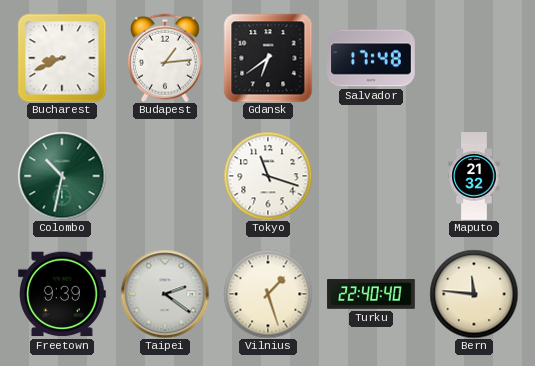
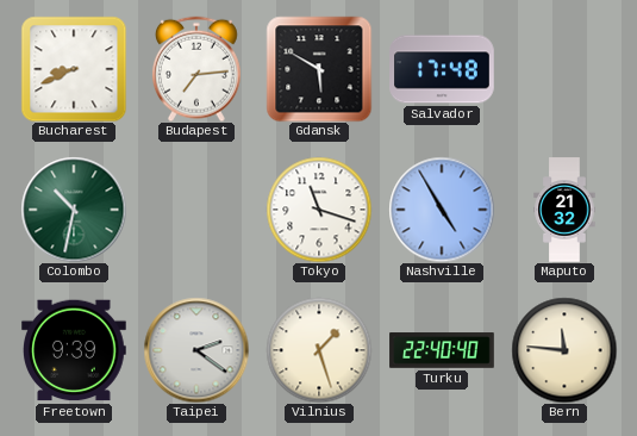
Budapest: 1:14 -> 7:14 (196, 69)
Gdansk: 6:39 -> 5:50 (319, 69)
Nashville: none -> 4:55 (442, 210)
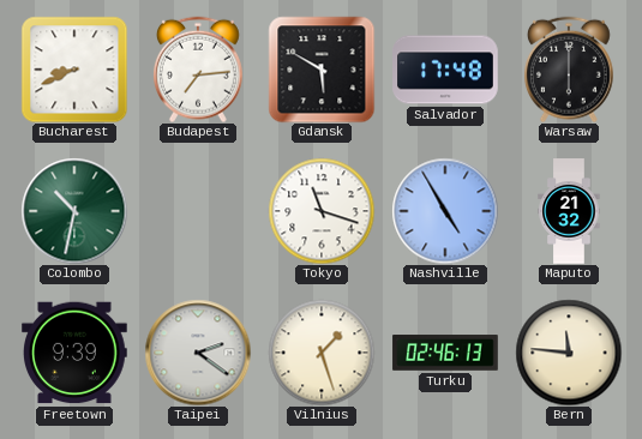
Warsaw: none -> 6:00 (569, 70)
Turku: 22:40 -> 02:46 (445, 353)
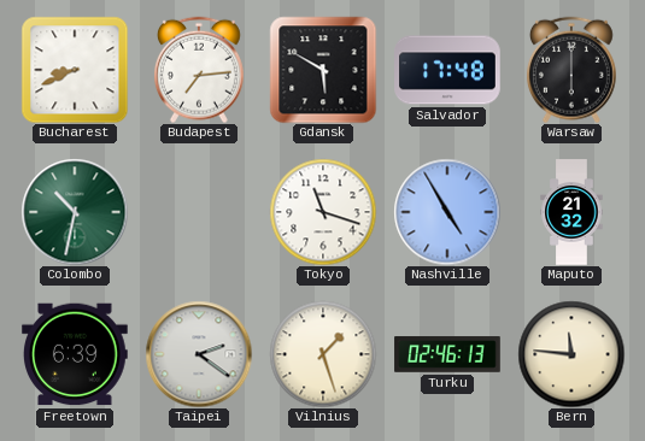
Freetown: 9:39 -> 6:39 (75, 354)
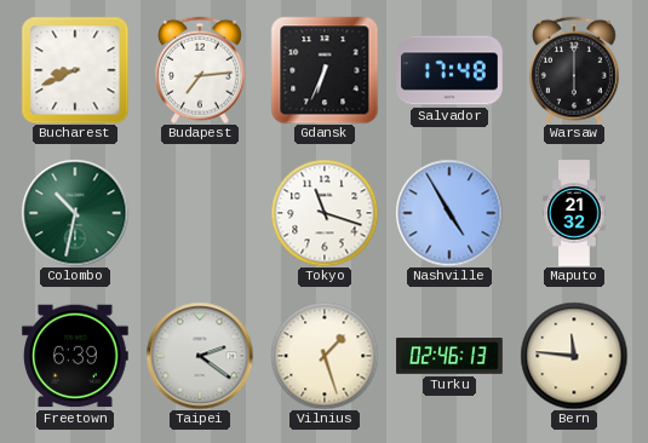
Gdansk: 5:50 -> 6:34 (325, 70)
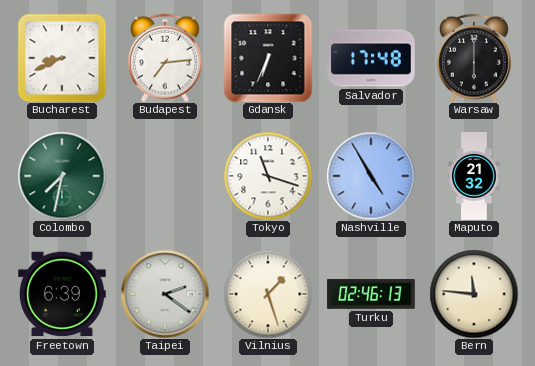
Colombo: 10:32 -> 7:32 (62, 176)
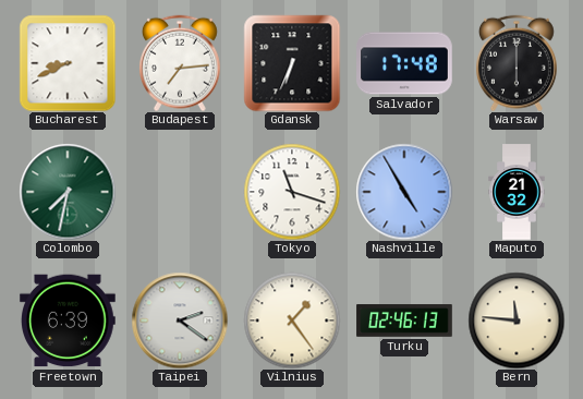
Vilnius: 1:27 -> 1:24 (292, 321)
